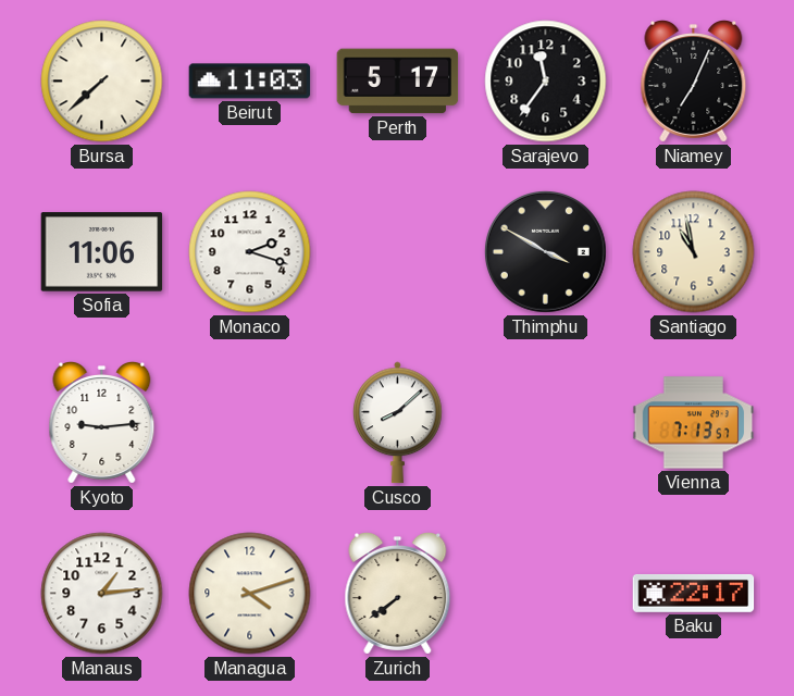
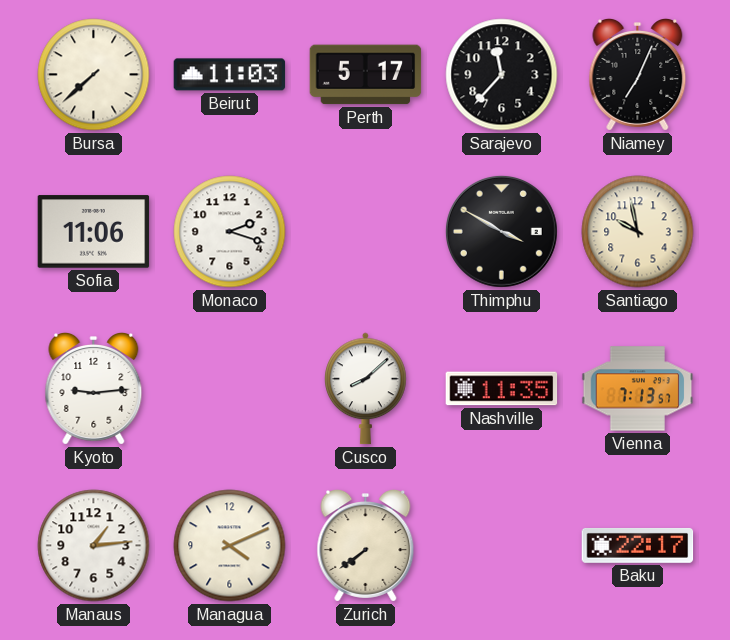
Sarajevo: 11:36 -> 11:37 (502, 75)
Santiago: 10:58 -> 9:58 (638, 232)
Nashville: none -> 11:35 (502, 389)
Managua: 4:12 -> 4:11 (230, 546)
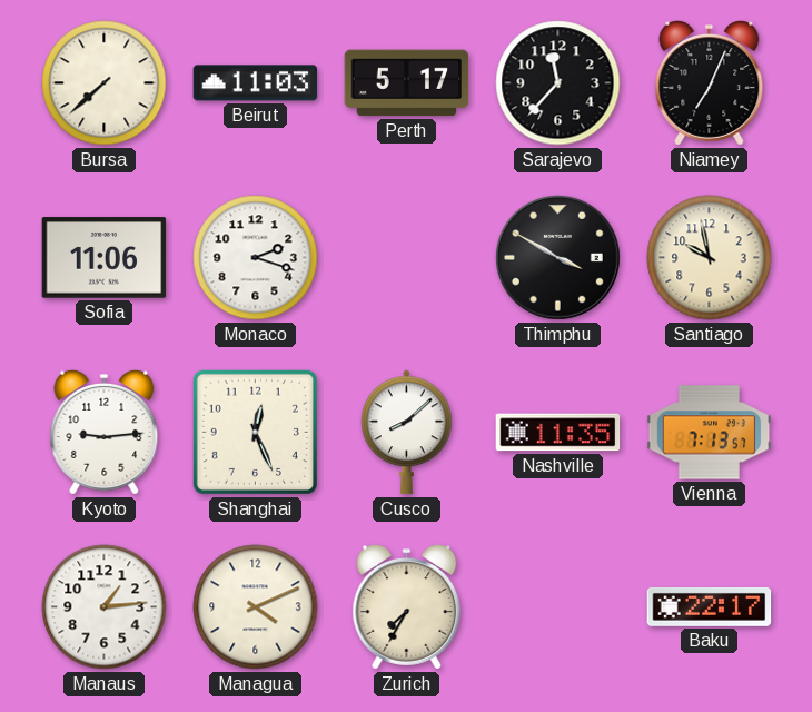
Shanghai: none -> 12:26 (255, 432)
Zurich: 7:39 -> 7:35 (407, 607)
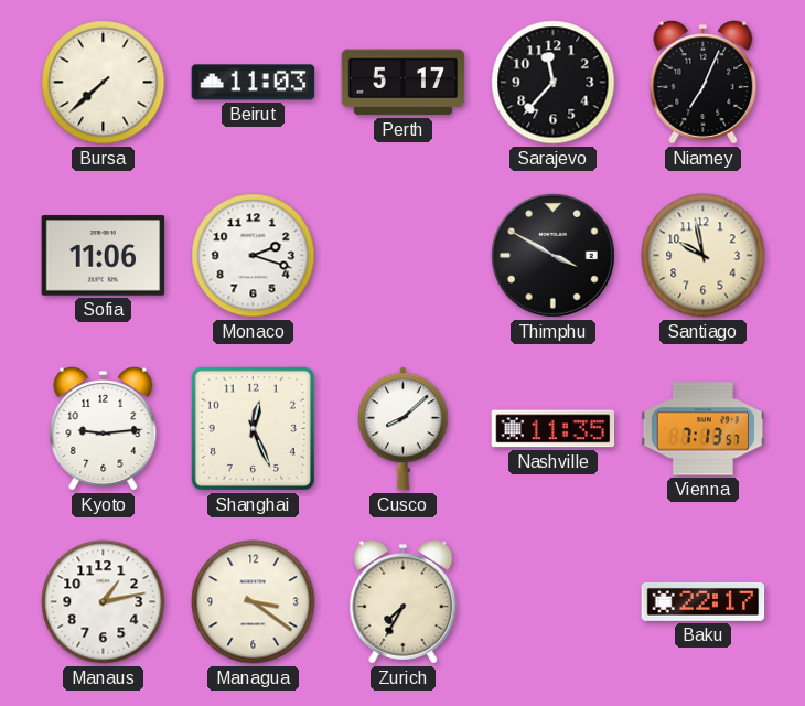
Manaus: 1:14 -> 1:13 (104, 602)
Managua: 4:11 -> 3:21 (254, 602)
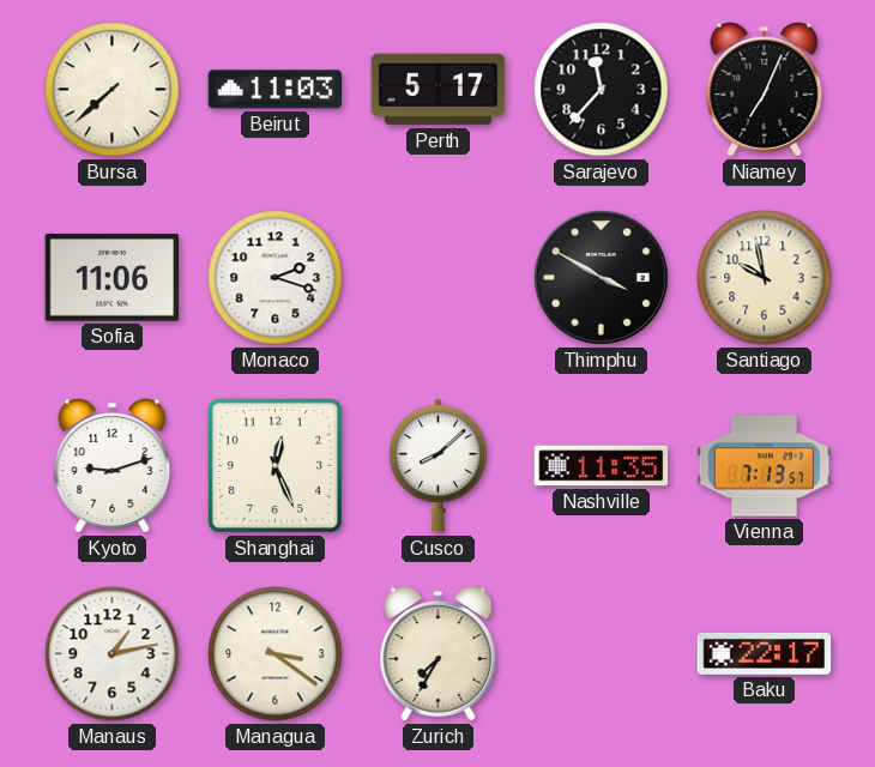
Kyoto: 9:14 -> 9:12 (113, 466)
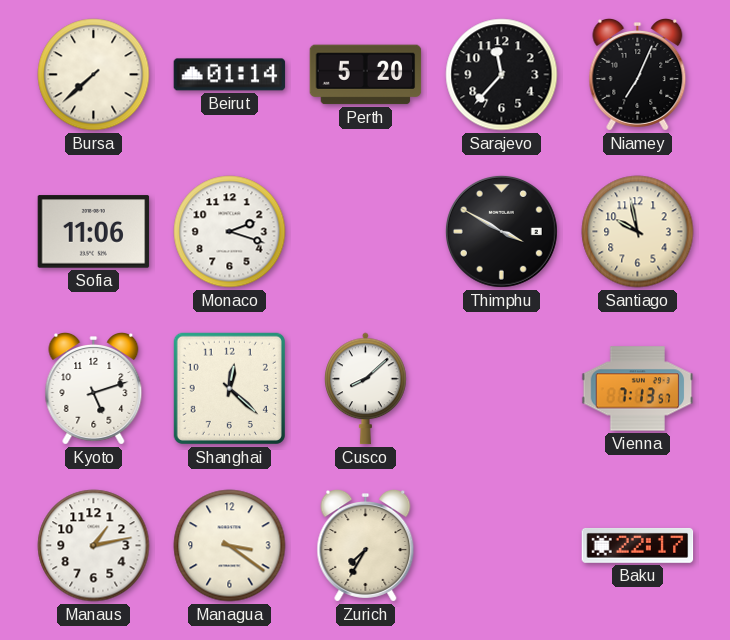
Beirut: 11:03 -> 01:14 (230, 75)
Perth: 5:17 -> 5:20 (366, 75)
Kyoto: 9:12 -> 5:12 (94, 389)
Shanghai: 12:26 -> 12:22 (229, 388)
Nashville: 11:35 -> none (602, 466)
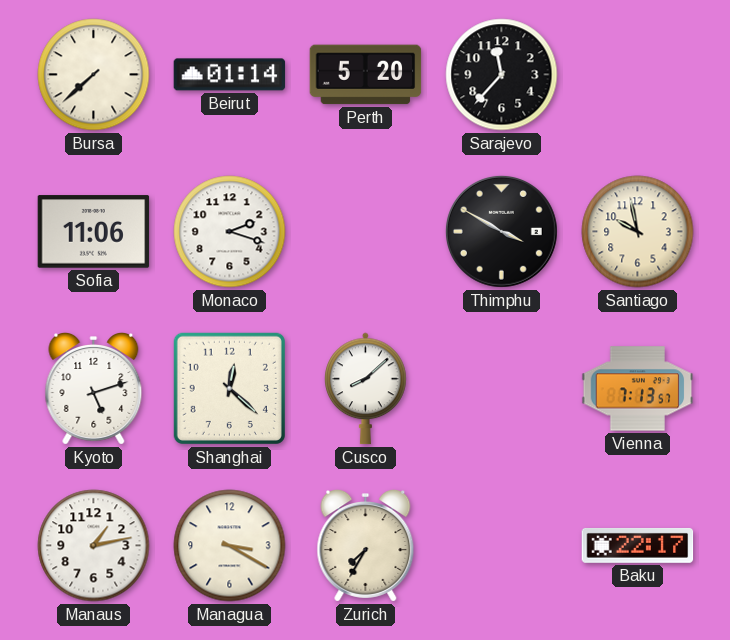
Niamey: 7:04 -> none (638, 75)
Managua: 3:21 -> 3:20 (230, 546)
